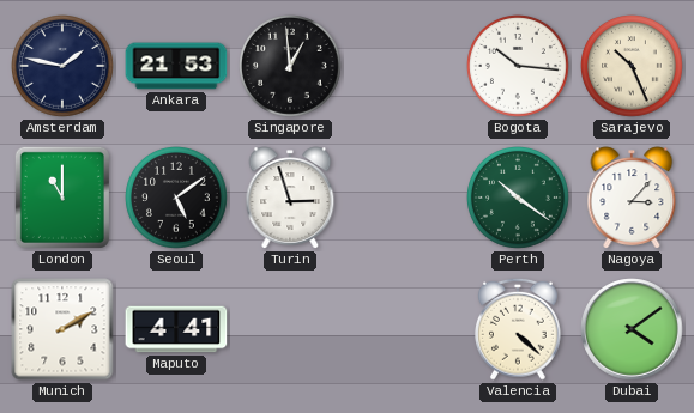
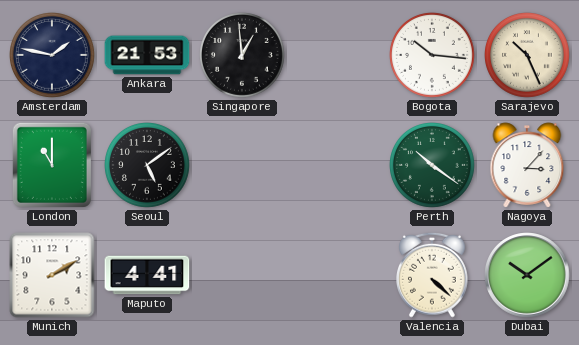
Turin: 2:57 -> none (290, 198)
Dubai: 4:09 -> 10:09 (527, 275)
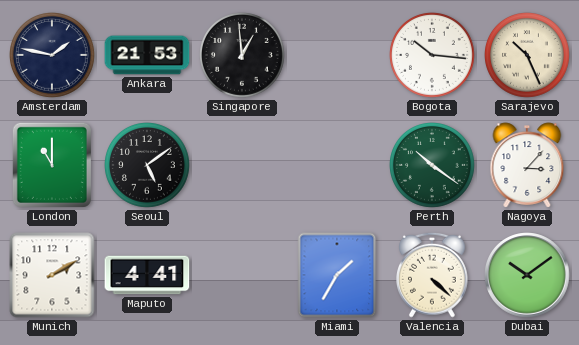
Miami: none -> 1:35 (337, 275)
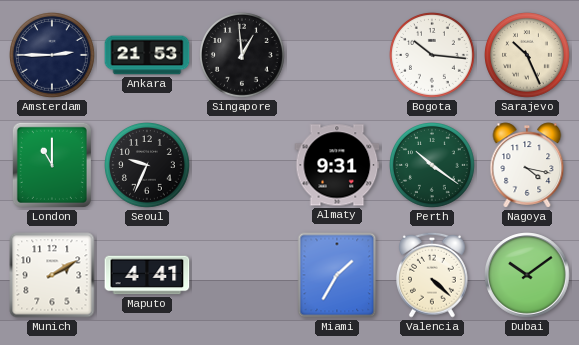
Amsterdam: 1:47 -> 2:45 (53, 56)
Seoul: 5:09 -> 9:34 (148, 166)
Almaty: none -> 9:31 (337, 165)
Nagoya: 3:07 -> 4:17 (527, 165)
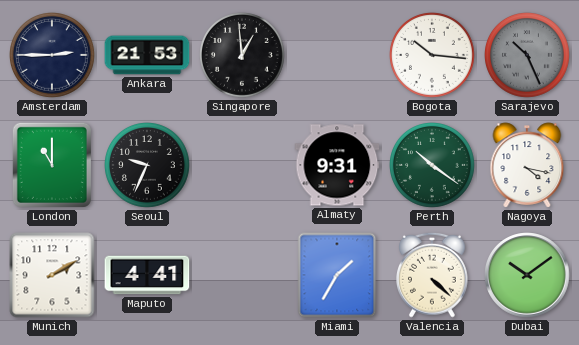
Sarajevo dial: cream -> grey (528, 56)
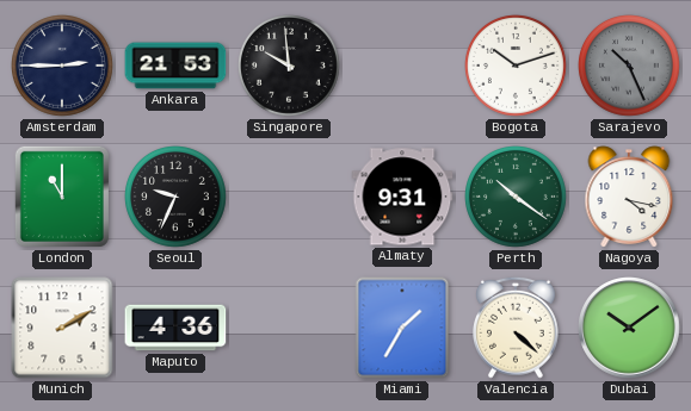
Singapore: 12:59 -> 9:59 (290, 67)
Bogota: 10:16 -> 10:12 (517, 67)
Maputo: 4:41 -> 4:36 (175, 328)
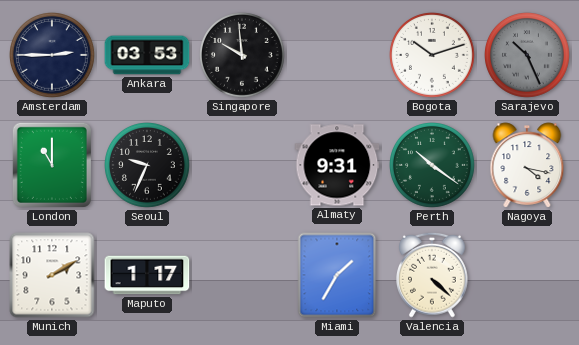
Ankara: 21:53 -> 03:53 (147, 55)
Maputo: 4:36 -> 1:17 (147, 275)
Dubai: 10:09 -> none (629, 328)
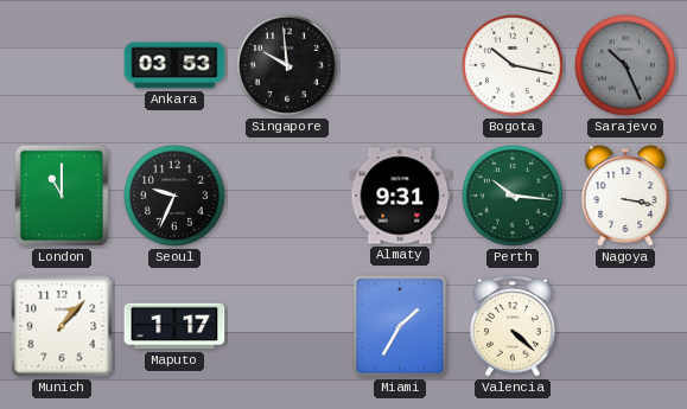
Amsterdam: 2:45 -> none (53, 56)
Bogota: 10:12 -> 10:17 (514, 66)
Perth: 10:21 -> 10:16 (514, 197)
Nagoya: 4:17 -> 3:17 (625, 196)
Munich: 2:10 -> 1:07 (62, 326)
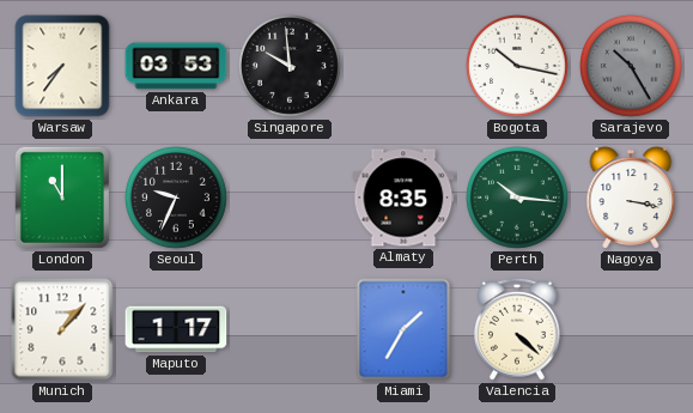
Warsaw: none -> 7:36 (62, 66)
Sarajevo: 10:26 -> 10:25 (632, 67)
Almaty: 9:31 -> 8:35 (403, 198)
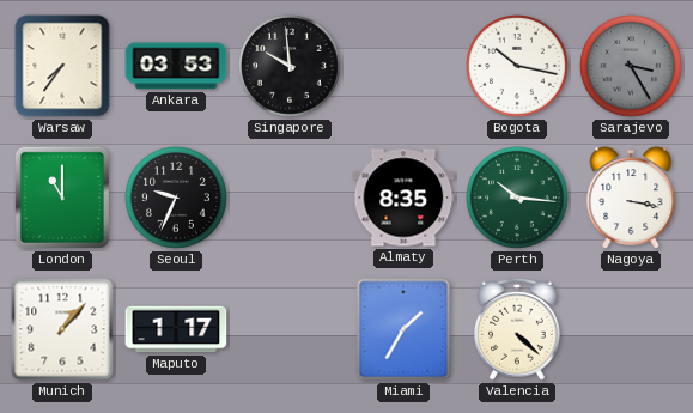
Sarajevo: 10:25 -> 3:25 (632, 67)
